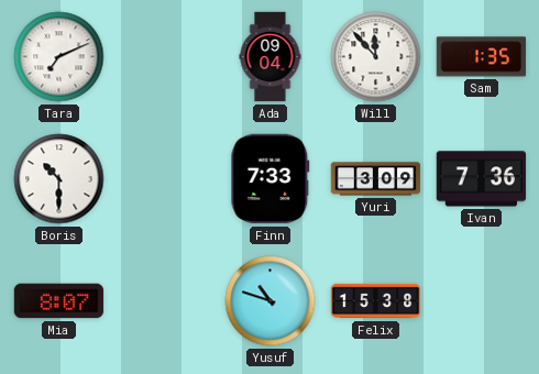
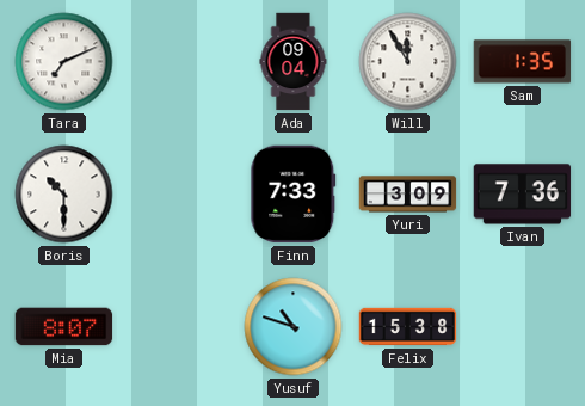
Will: 11:53 -> 11:55 (408, 62)
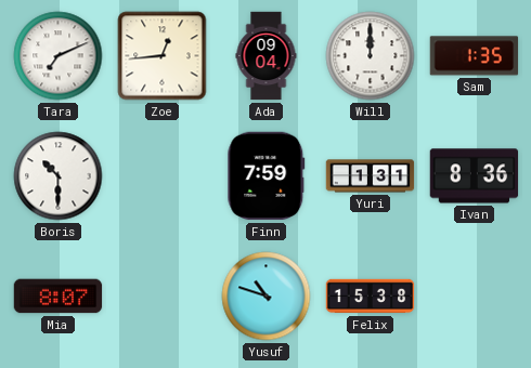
Zoe: none -> 12:44 (163, 56)
Will: 11:55 -> 12:00 (371, 56)
Finn: 7:33 -> 7:59 (267, 176)
Yuri: 3:09 -> 1:31 (371, 176)
Ivan: 7:36 -> 8:36 (475, 176)
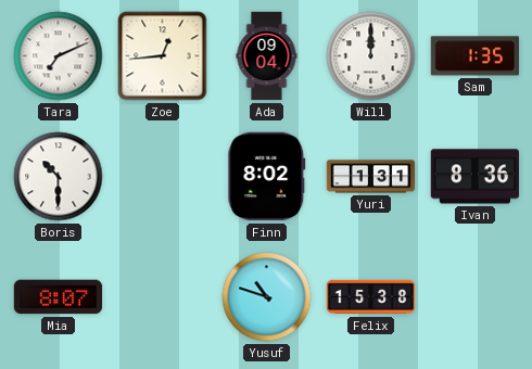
Finn: 7:59 -> 8:02 (267, 177)
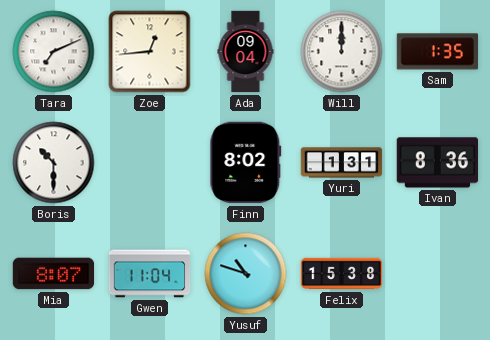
Gwen: none -> 11:04 (150, 274)
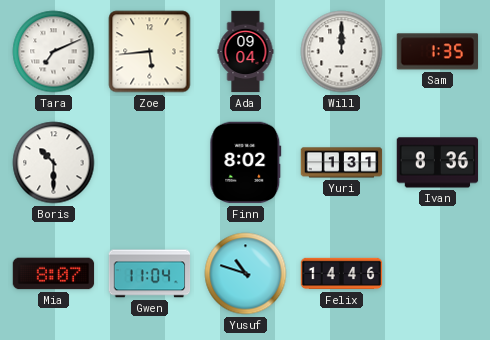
Zoe: 12:44 -> 5:44 (150, 52)
Felix: 15:38 -> 14:46 (342, 274)
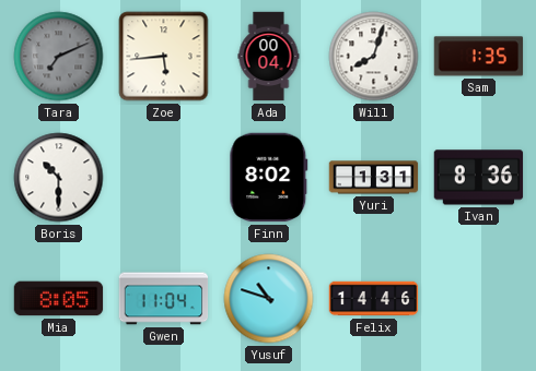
Tara dial: white -> grey (59, 57)
Ada: 09:04 -> 00:04 (269, 57)
Will: 12:00 -> 8:03 (374, 57)
Mia: 8:07 -> 8:05 (59, 299)
